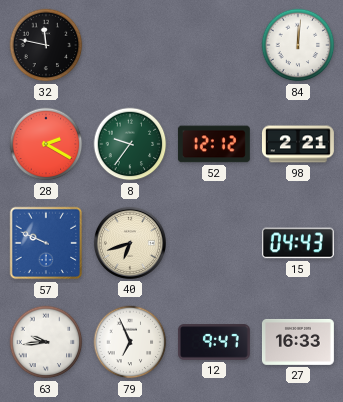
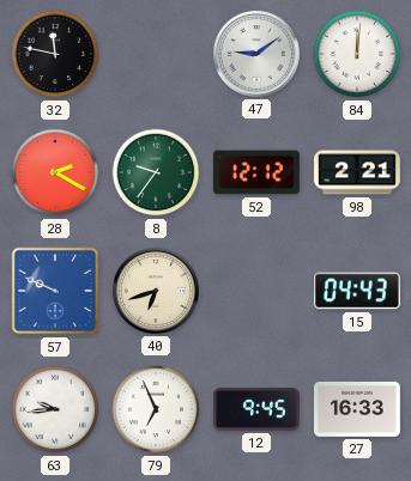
47: none -> 9:09 (256, 54)
12: 9:47 -> 9:45 (256, 409)
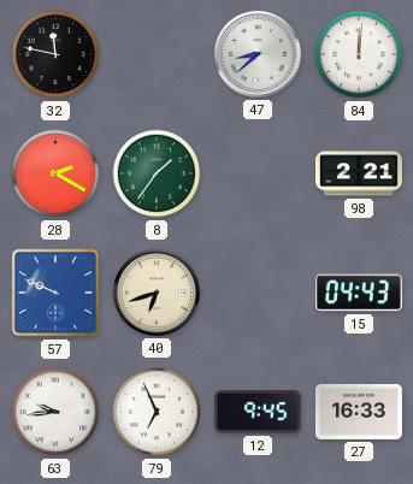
47: 9:09 -> 8:38 (258, 54)
8: 9:36 -> 1:36 (157, 173)
52: 12:12 -> none (256, 172)
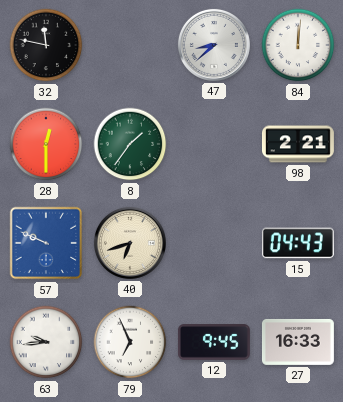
28: 2:20 -> 12:30 (46, 144)
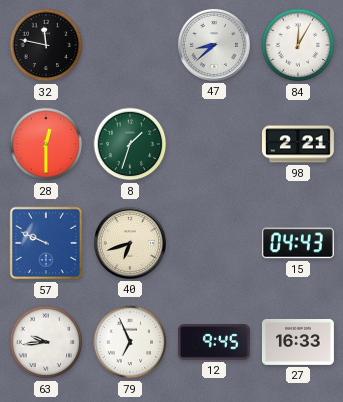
84: 12:01 -> 12:05 (298, 45)
8: 1:36 -> 1:33 (130, 144)
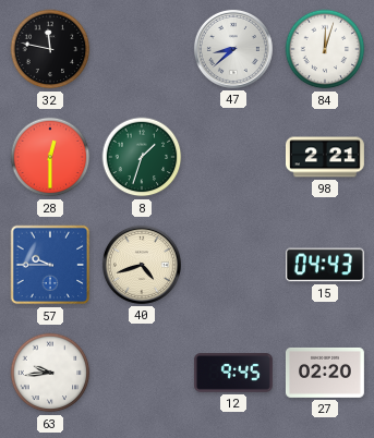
84: 12:05 -> 12:03 (325, 49)
57: 9:49 -> 9:45 (50, 265)
40: 6:42 -> 4:42 (142, 265)
79: 6:56 -> none (130, 342)
27: 16:33 -> 02:20 (325, 373)
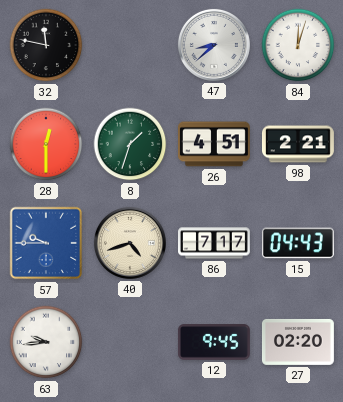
26: none -> 4:51 (214, 144)
86: none -> 7:17 (215, 243)
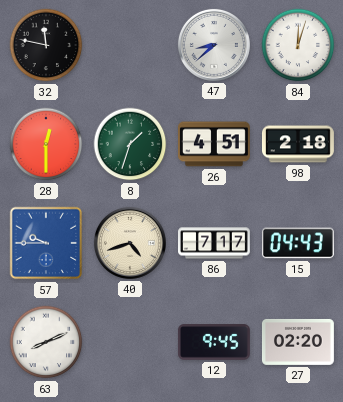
98: 2:21 -> 2:18 (299, 144)
63: 9:44 -> 8:11 (46, 342)
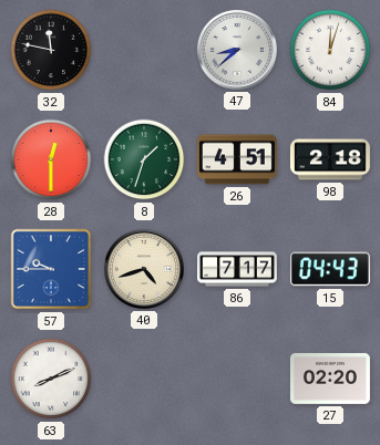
12: 9:45 -> none (214, 342)
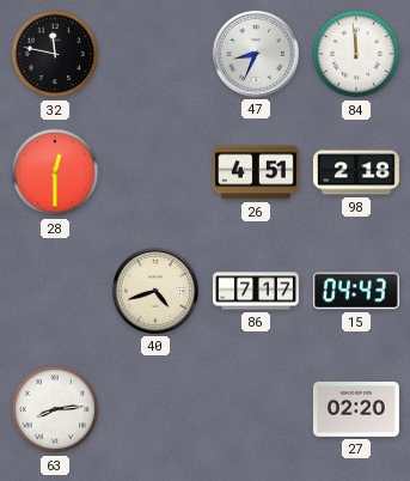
47: 8:38 -> 8:34 (256, 54)
84: 12:03 -> 11:59 (356, 54)
8: 1:33 -> none (144, 159)
57: 9:45 -> none (51, 269)
63: 8:11 -> 8:14 (55, 409)
